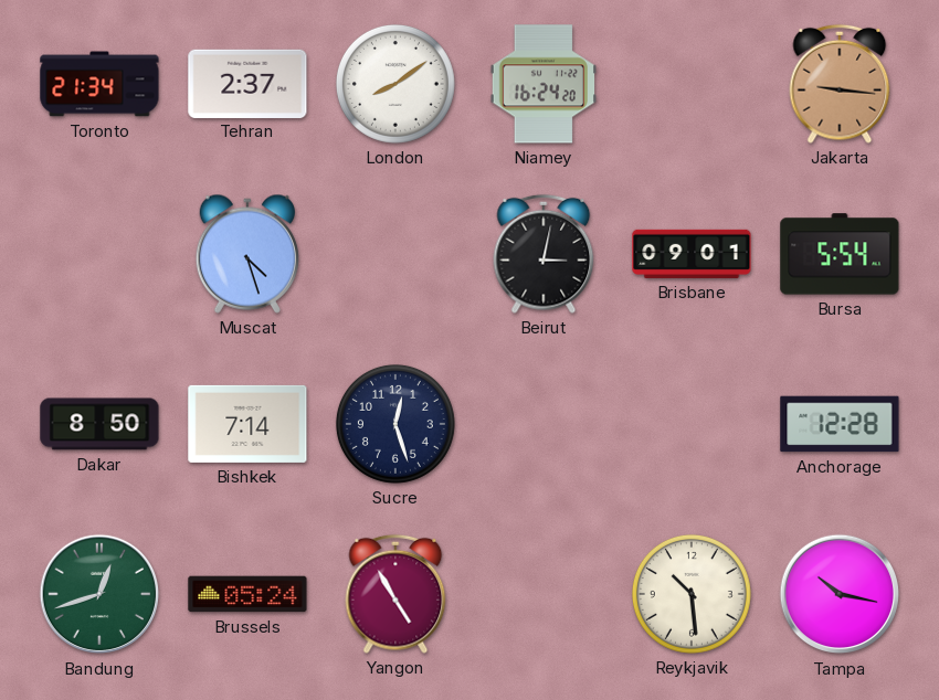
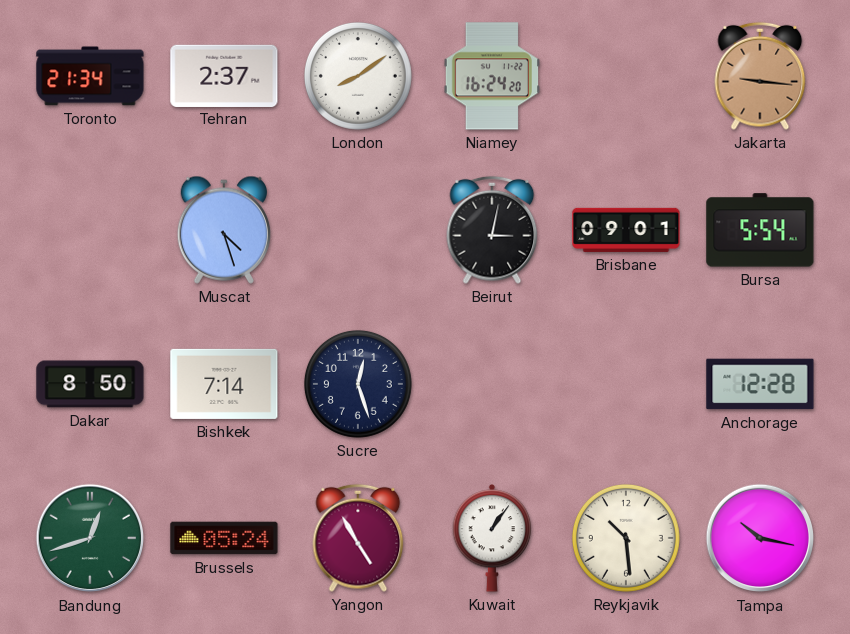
Kuwait: none -> 1:06 (492, 538)
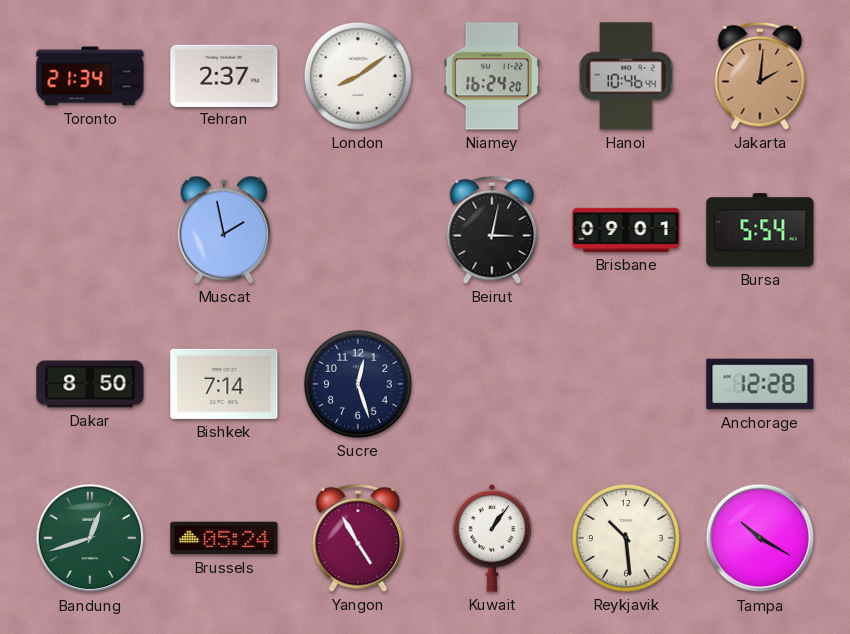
Hanoi: none -> 10:46 (626, 76)
Jakarta: 9:16 -> 2:01 (760, 76)
Muscat: 4:27 -> 1:58 (223, 230)
Tampa: 10:17 -> 10:20 (760, 538)
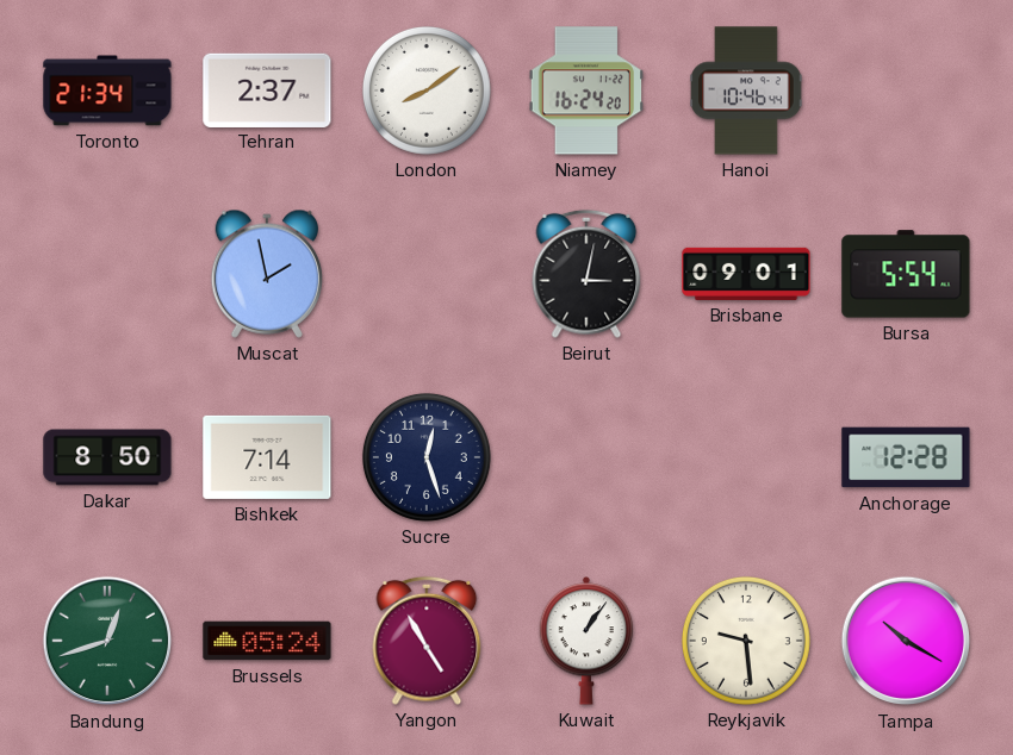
Jakarta: 2:01 -> none (760, 76)
Reykjavik: 10:29 -> 9:29 (746, 641)
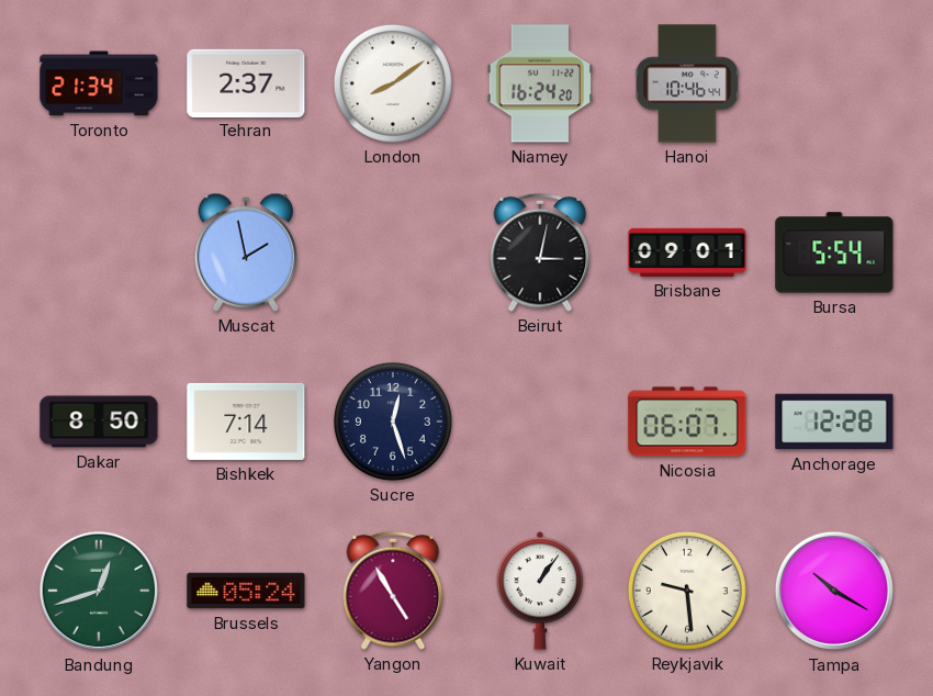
Nicosia: none -> 06:07 (687, 422)
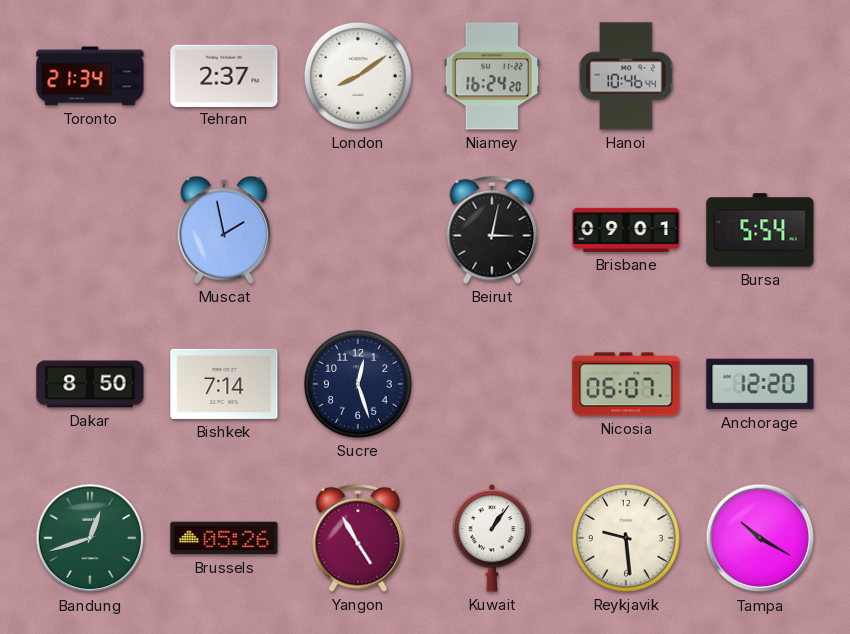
Anchorage: 12:28 -> 12:20 (760, 384)
Brussels: 05:24 -> 05:26 (224, 538)
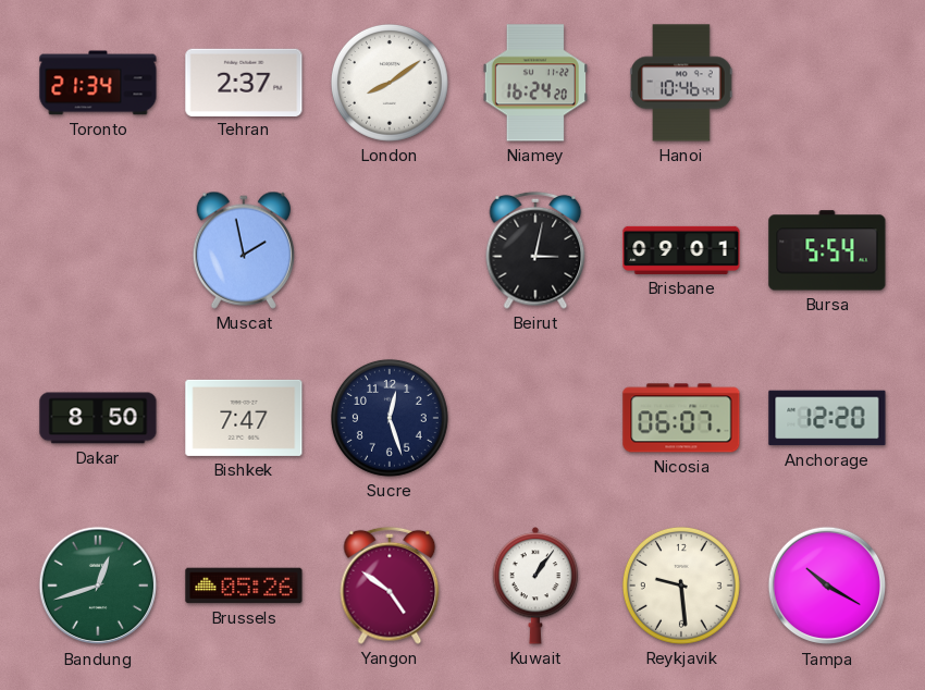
Bishkek: 7:14 -> 7:47 (244, 418)
Yangon: 4:55 -> 4:51 (390, 586)
